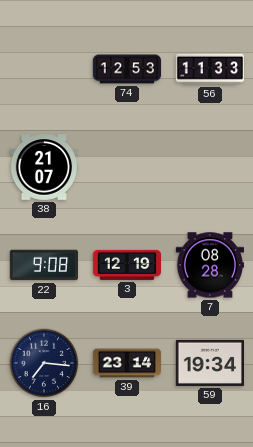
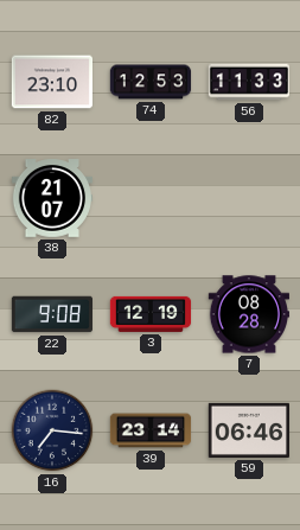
82: none -> 23:10 (51, 82)
59: 19:34 -> 06:46 (248, 430)
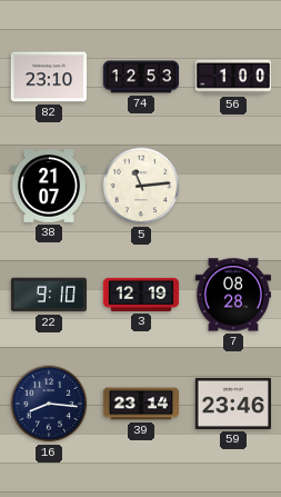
56: 11:33 -> 1:00 (233, 77)
5: none -> 11:14 (141, 186)
22: 9:08 -> 9:10 (49, 295)
16: 7:16 -> 8:16 (49, 404)
59: 06:46 -> 23:46 (232, 404)
